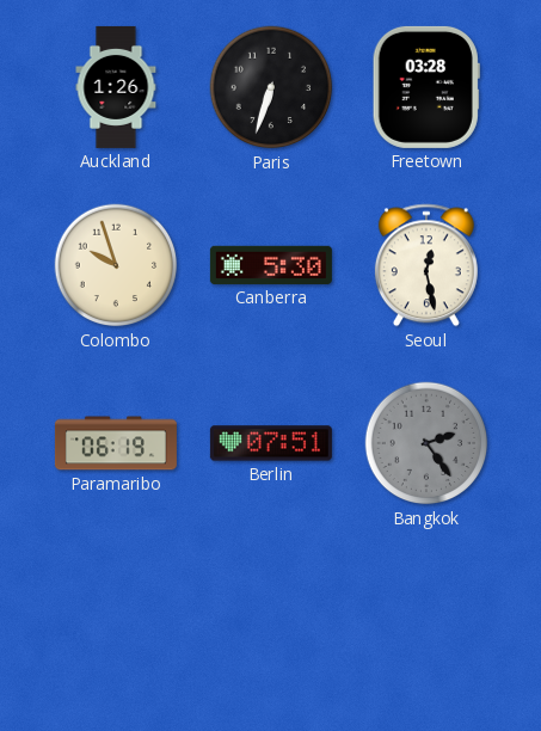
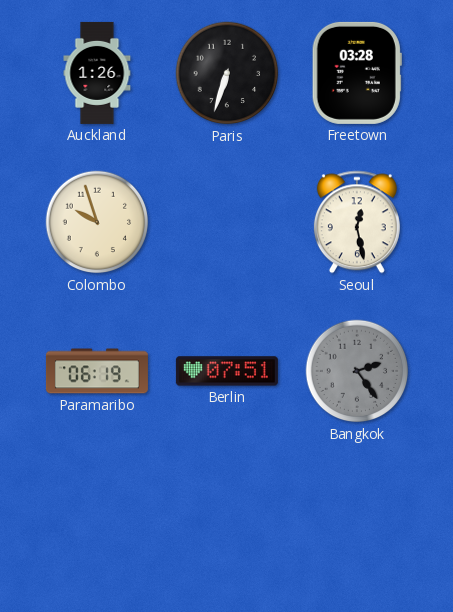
Canberra: 5:30 -> none (271, 265)
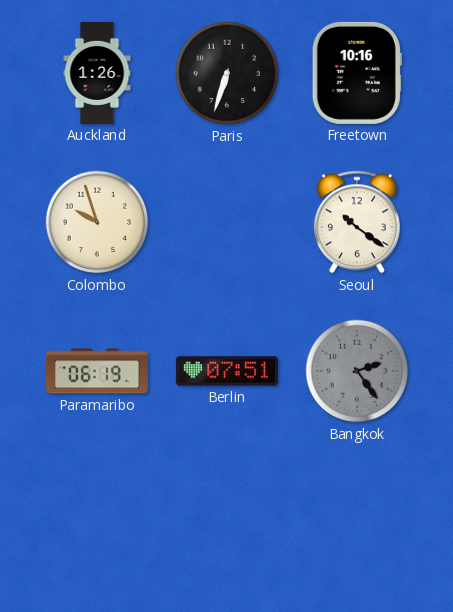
Freetown: 03:28 -> 10:16 (357, 73)
Seoul: 12:28 -> 10:21 (357, 222)
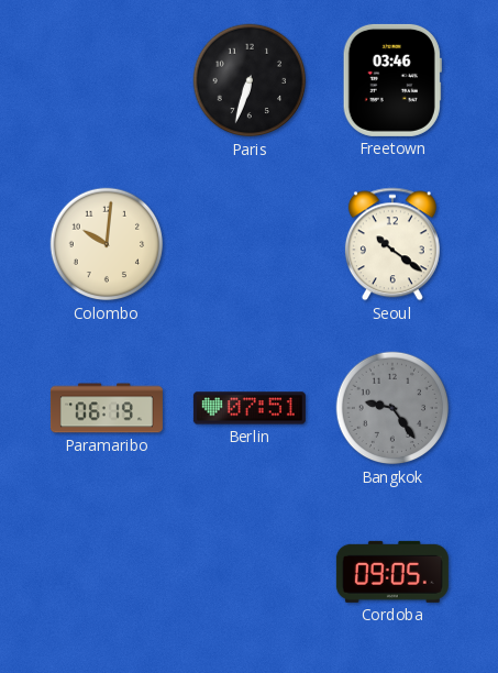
Auckland: 1:26 -> none (97, 73)
Freetown: 10:16 -> 03:46 (392, 80)
Colombo: 9:57 -> 10:01 (107, 244)
Bangkok: 2:24 -> 9:24 (392, 408)
Cordoba: none -> 09:05 (392, 572)
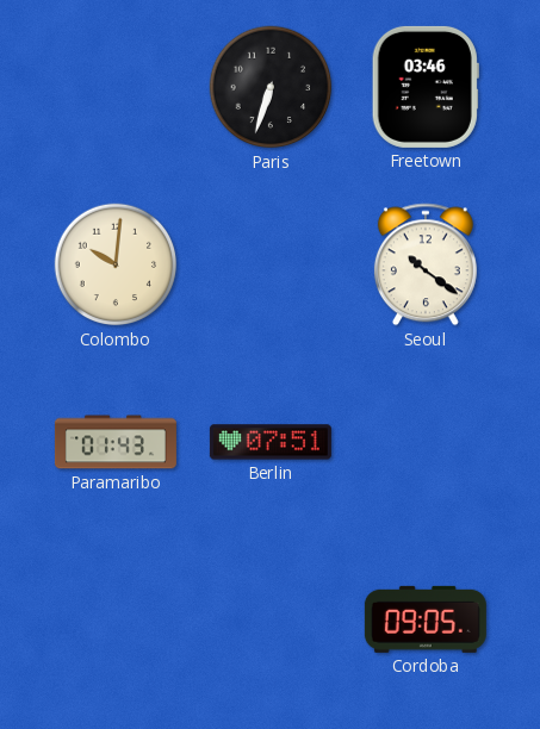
Paramaribo: 06:19 -> 01:43 (116, 442)
Bangkok: 9:24 -> none (392, 408)
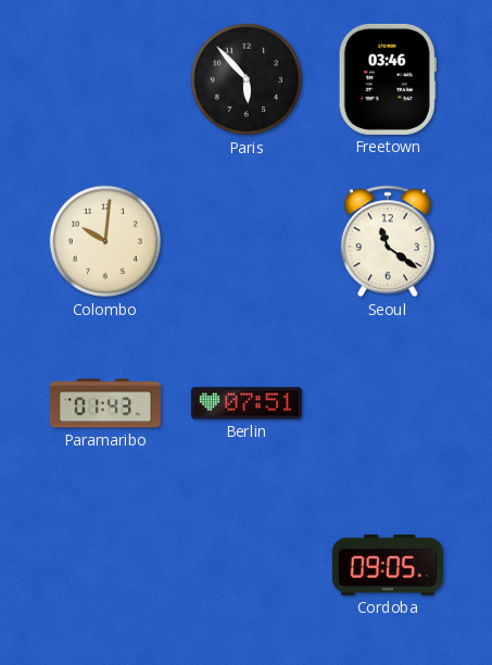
Paris: 6:33 -> 5:53 (247, 79)
Seoul: 10:21 -> 11:21 (388, 241)
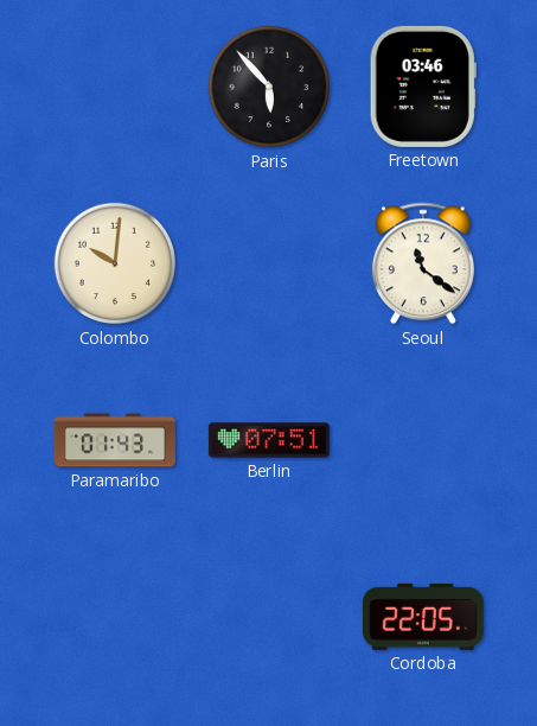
Cordoba: 09:05 -> 22:05 (423, 617)
